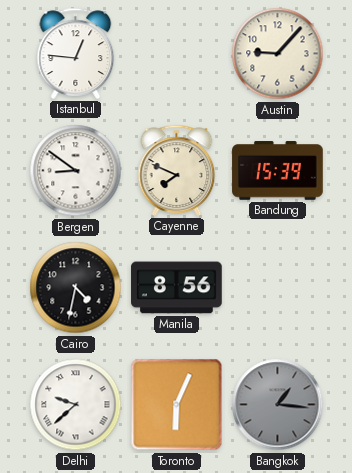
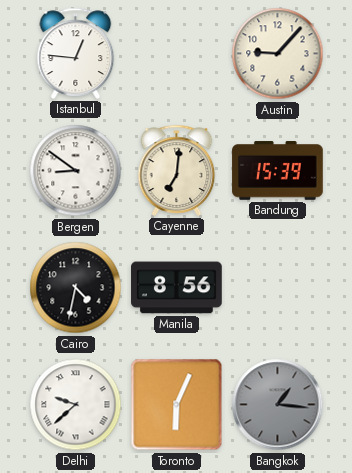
Cayenne: 7:49 -> 7:01 (177, 170)
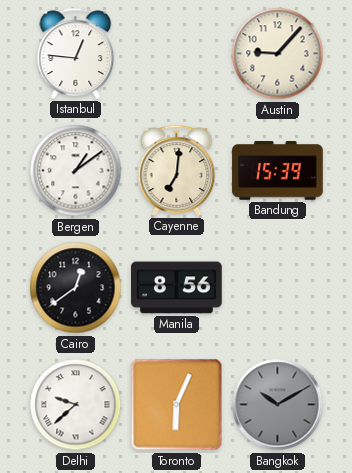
Bergen: 8:51 -> 1:09 (76, 171)
Cairo: 4:32 -> 12:39 (76, 288)
Bangkok: 1:16 -> 10:10 (278, 405)
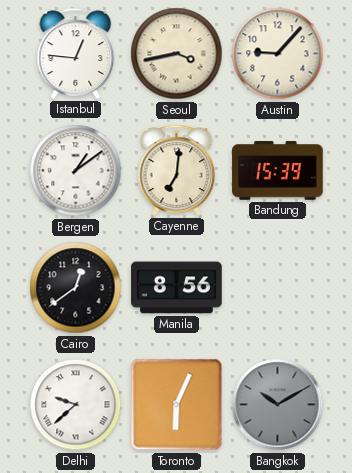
Seoul: none -> 3:43 (177, 54)
